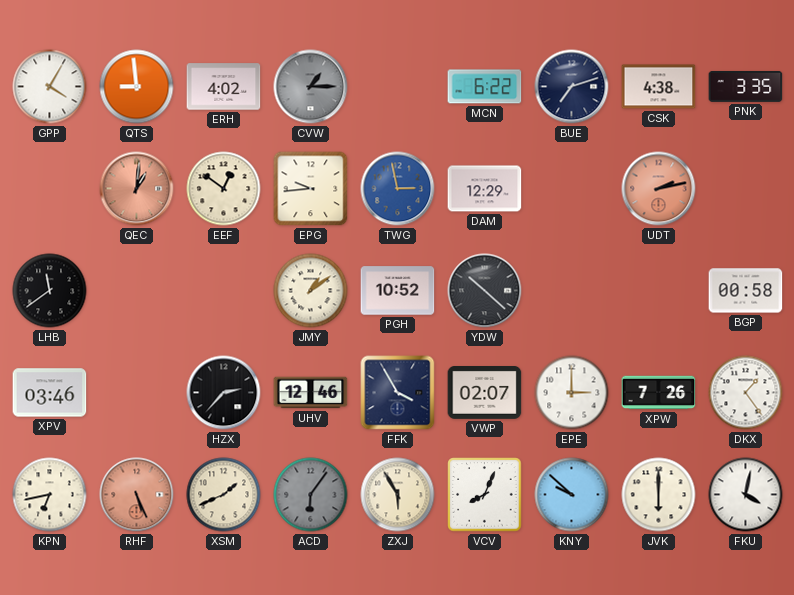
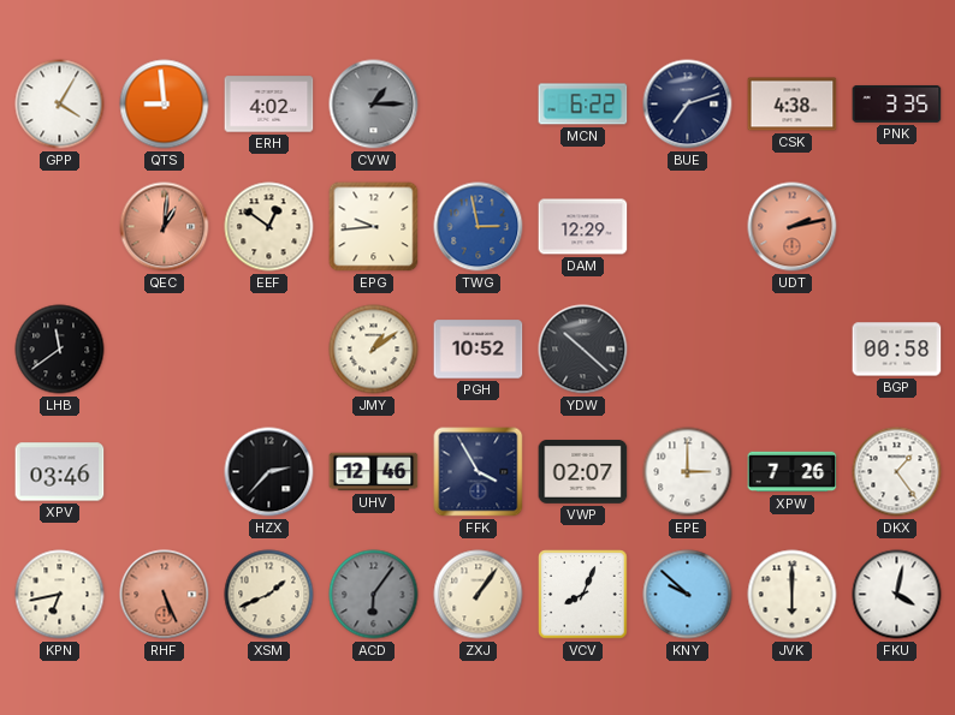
ZXJ: 5:55 -> 1:06 (479, 595)
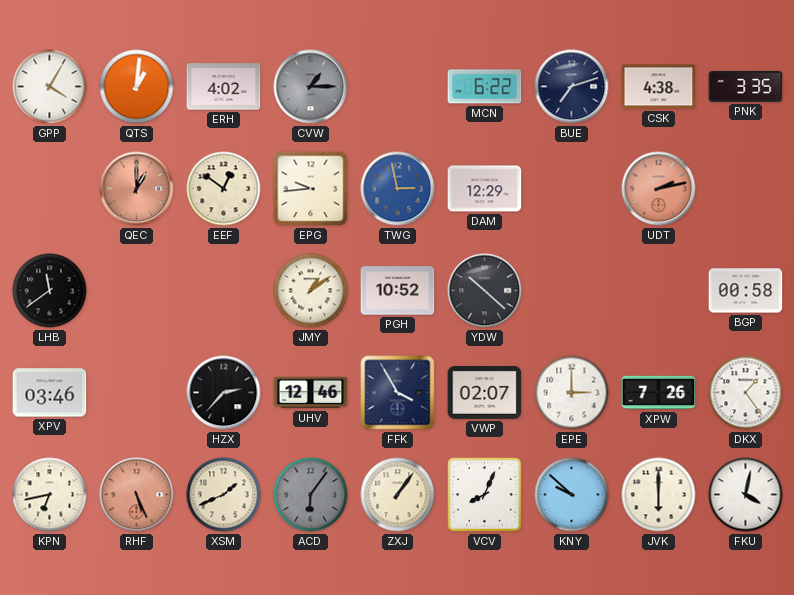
QTS: 8:59 -> 1:01 (137, 87)
QEC: 1:01 -> 1:00 (137, 189)
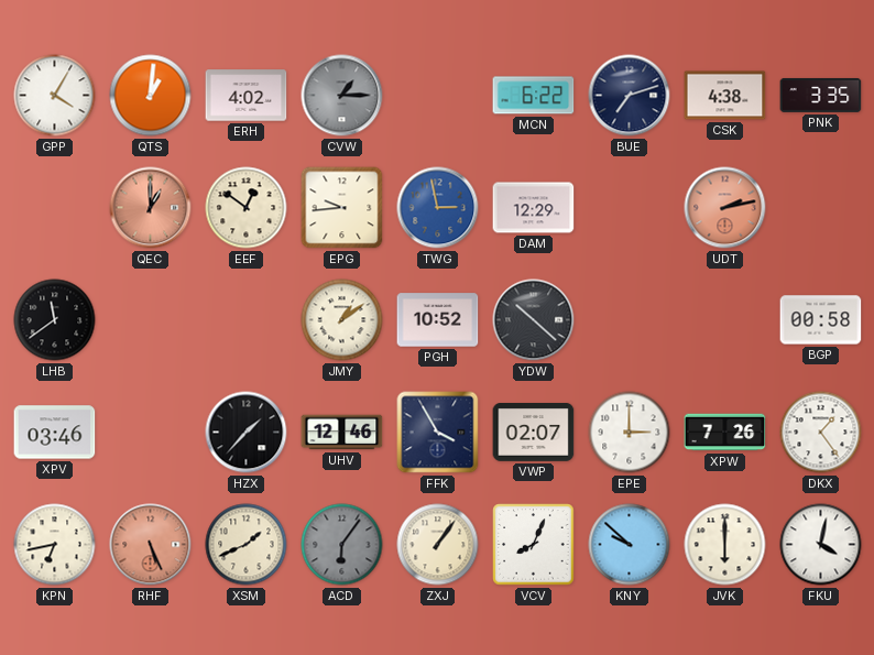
HZX: 2:37 -> 1:37 (247, 433)
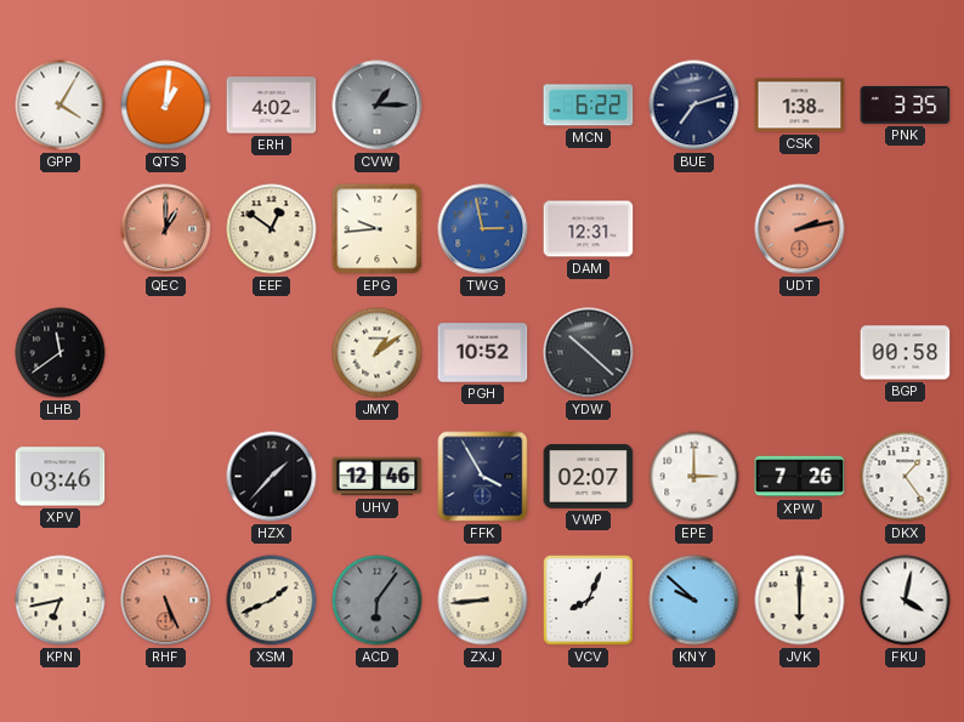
CSK: 4:38 -> 1:38 (800, 106)
DAM: 12:29 -> 12:31 (589, 229)
ZXJ: 1:06 -> 8:44 (483, 601)
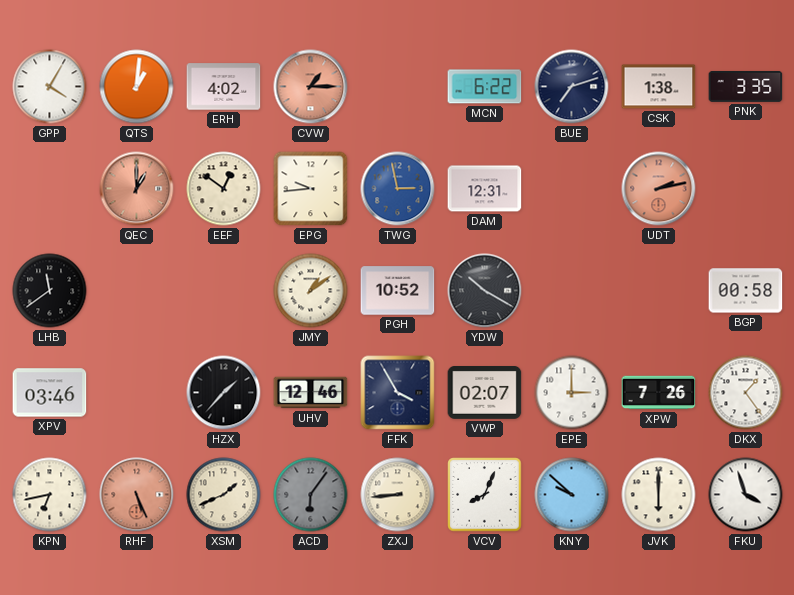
CVW dial: grey -> salmon (311, 87)
YDW: 10:22 -> 10:20 (485, 291)
FKU: 4:02 -> 3:57 (746, 495)
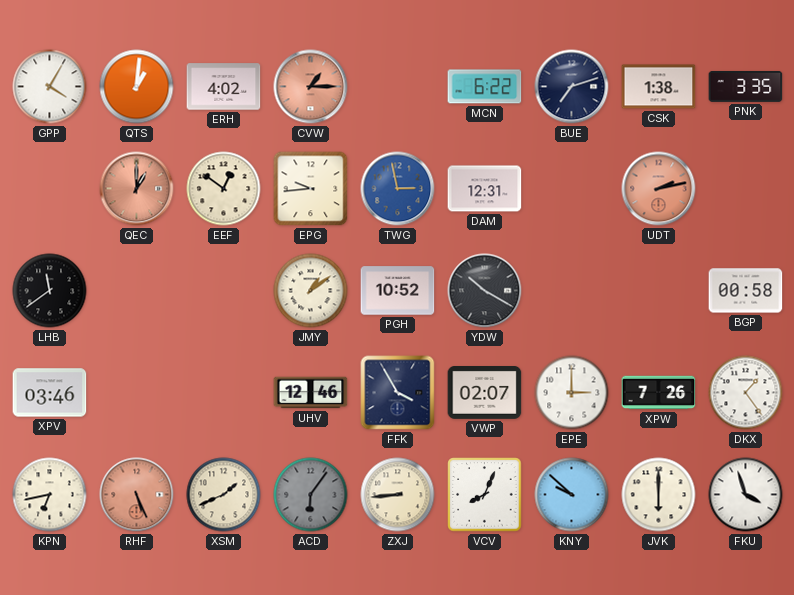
HZX: 1:37 -> none (224, 393)
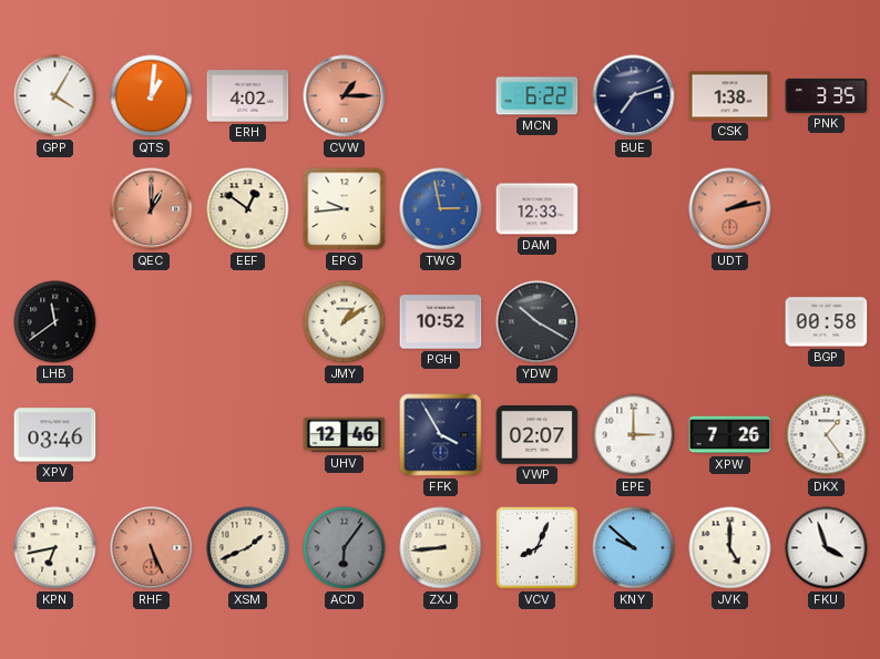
DAM: 12:31 -> 12:33 (538, 209)
JVK: 6:00 -> 5:00 (730, 548)
